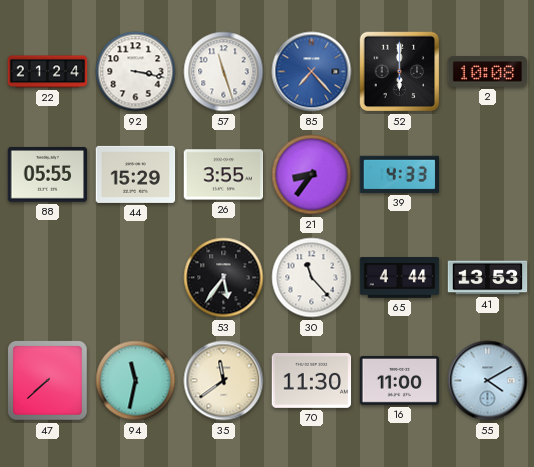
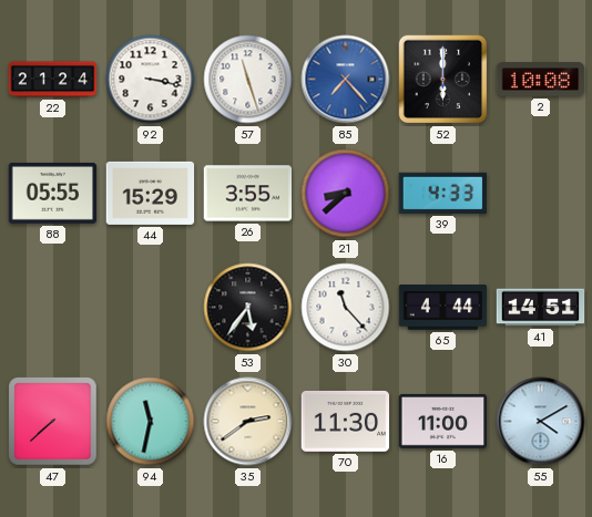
21: 8:36 -> 8:38 (346, 194)
41: 13:53 -> 14:51 (541, 308)
35: 11:39 -> 2:39 (248, 422)
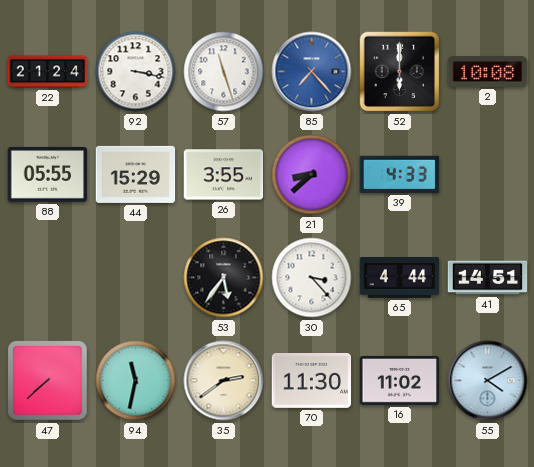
30: 11:23 -> 3:23 (312, 278)
16: 11:00 -> 11:02 (400, 381)
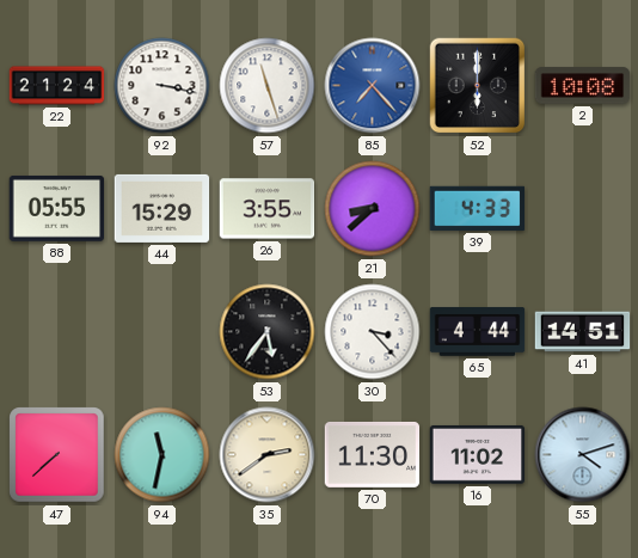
55: 4:10 -> 4:12 (583, 455)
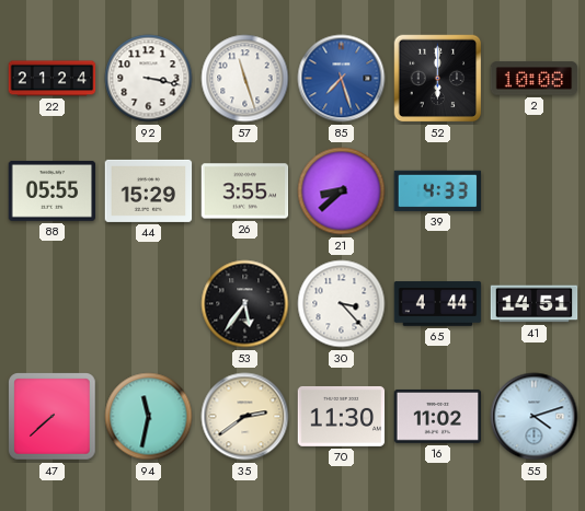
85: 7:23 -> 7:27 (342, 79)
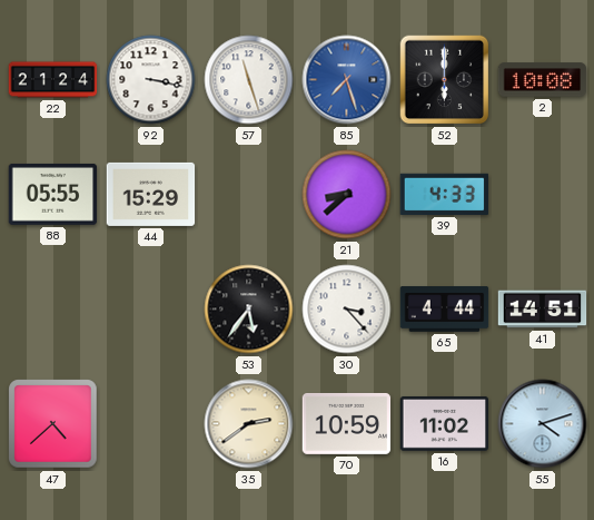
26: 3:55 -> none (245, 191)
47: 7:38 -> 4:38 (53, 424)
94: 11:32 -> none (149, 417)
70: 11:30 -> 10:59 (347, 423)
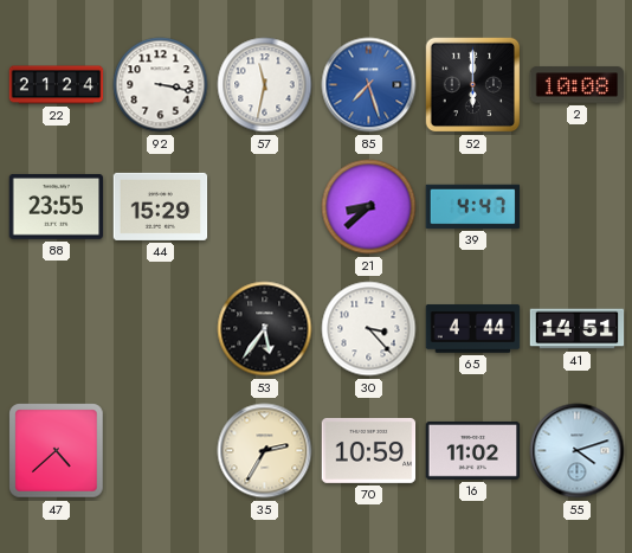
57: 11:27 -> 11:32 (265, 85)
88: 05:55 -> 23:55 (57, 207)
39: 4:33 -> 4:47 (473, 206)
35: 2:39 -> 2:35 (265, 451)
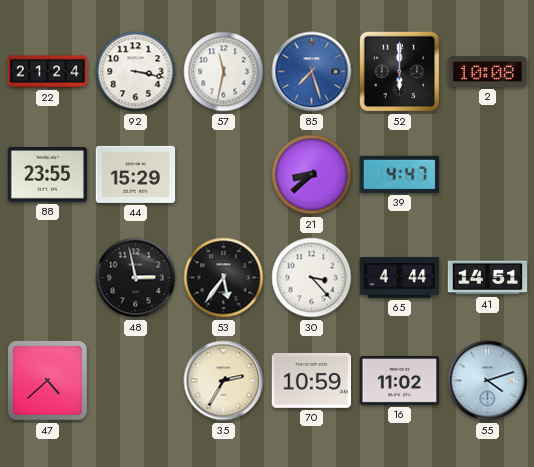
48: none -> 2:58 (136, 278)
